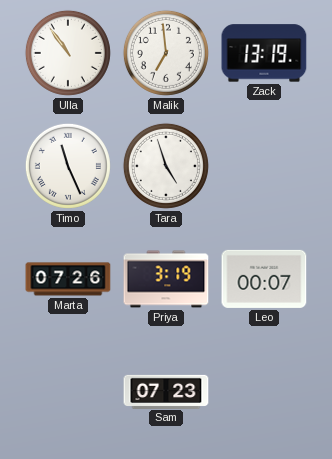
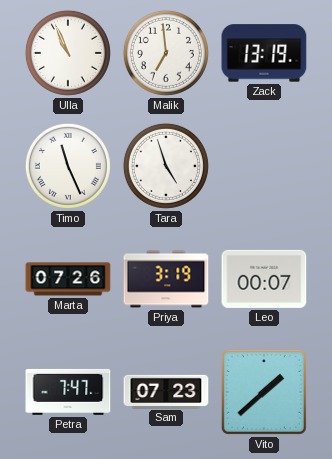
Ulla: 10:54 -> 10:56 (68, 53)
Petra: none -> 7:47 (68, 392)
Vito: none -> 1:38 (264, 392)
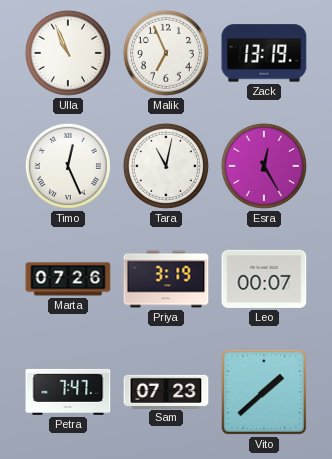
Malik: 6:59 -> 6:56 (166, 53)
Timo: 11:26 -> 12:26 (68, 166)
Tara: 4:57 -> 11:02 (166, 166)
Esra: none -> 12:25 (264, 166)
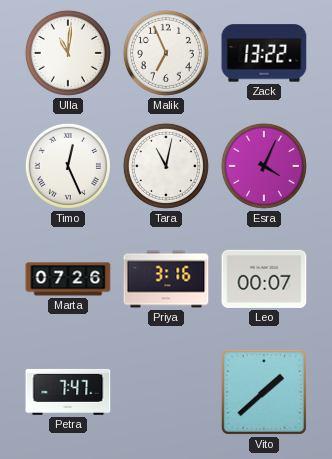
Ulla: 10:56 -> 11:01 (68, 53)
Zack: 13:19 -> 13:22 (264, 53)
Esra: 12:25 -> 4:04 (264, 166)
Priya: 3:19 -> 3:16 (166, 279)
Sam: 07:23 -> none (166, 391)
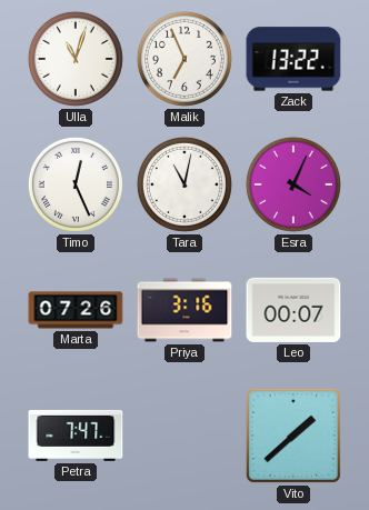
Ulla: 11:01 -> 11:03 (76, 59)
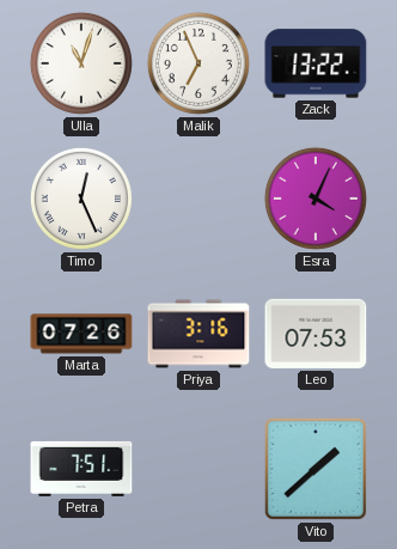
Tara: 11:02 -> none (184, 184)
Leo: 00:07 -> 07:53 (316, 334)
Petra: 7:47 -> 7:51 (81, 469)
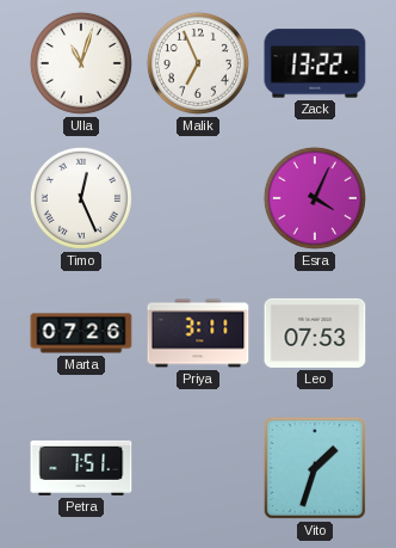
Priya: 3:16 -> 3:11 (198, 333)
Vito: 1:38 -> 1:33 (315, 468)
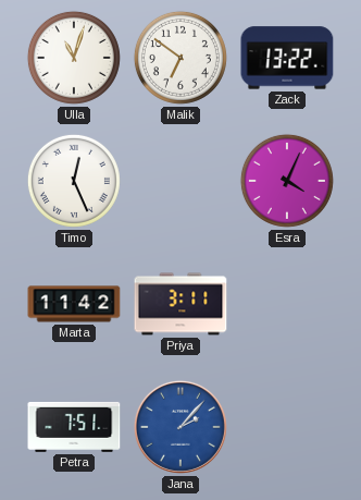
Malik: 6:56 -> 6:51 (180, 58)
Marta: 07:26 -> 11:42 (74, 304)
Leo: 07:53 -> none (315, 333)
Jana: none -> 2:07 (180, 427)
Vito: 1:33 -> none (315, 468)
